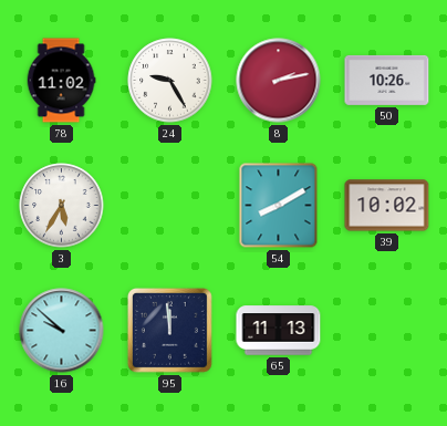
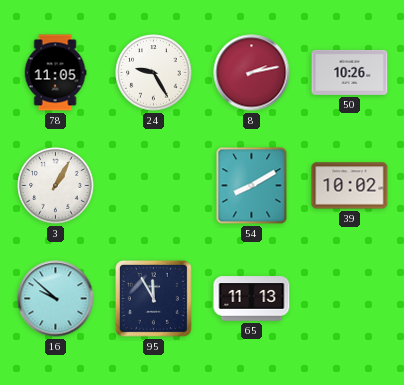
78: 11:02 -> 11:05 (55, 73)
3: 5:35 -> 1:05 (56, 186)
95: 11:59 -> 11:55 (153, 298)
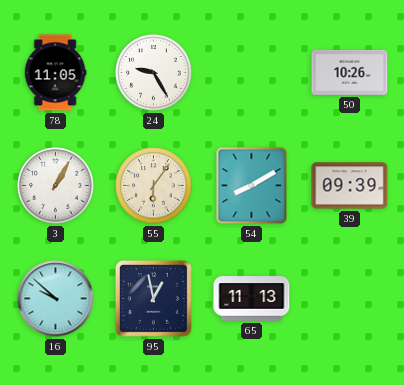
8: 2:13 -> none (252, 73)
55: none -> 6:06 (154, 186)
39: 10:02 -> 09:39 (350, 186)
95: 11:55 -> 12:58 (153, 298)
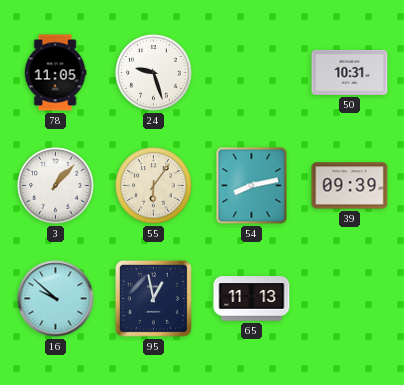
24: 9:25 -> 9:27 (154, 73)
50: 10:26 -> 10:31 (350, 72)
3: 1:05 -> 1:07 (56, 186)
54: 8:10 -> 8:13 (252, 186)
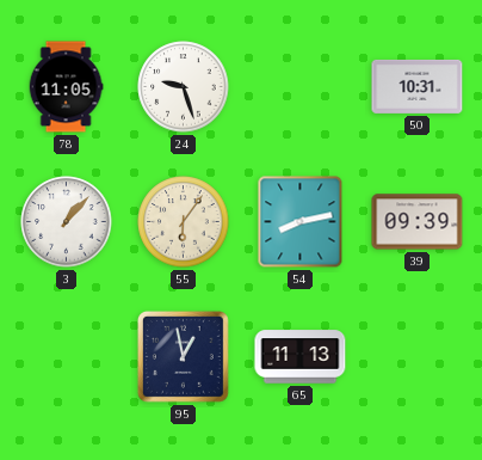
16: 9:52 -> none (56, 299)
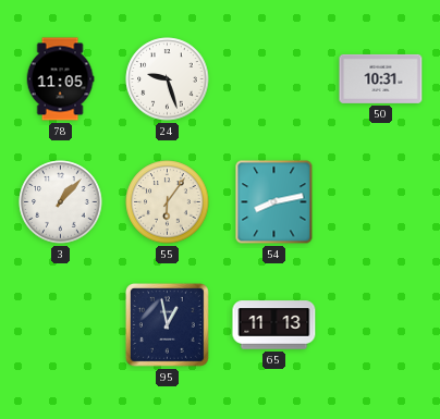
39: 09:39 -> none (418, 222)
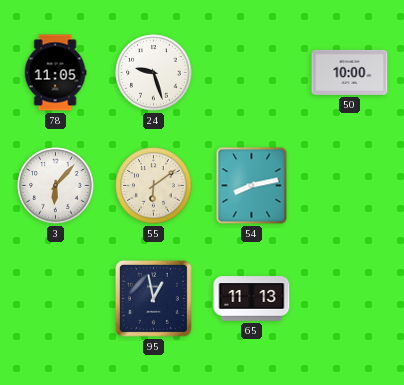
50: 10:31 -> 10:00 (350, 72)
3: 1:07 -> 6:07 (56, 186)
55: 6:06 -> 6:09 (154, 186)
